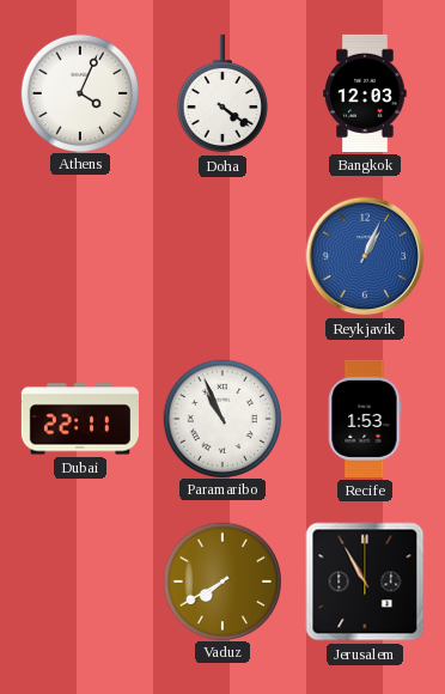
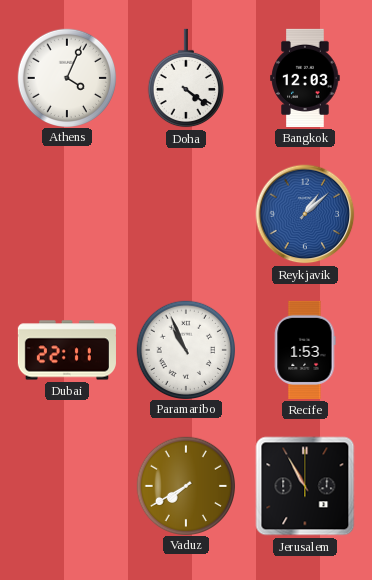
Reykjavik: 1:04 -> 1:08 (305, 214)
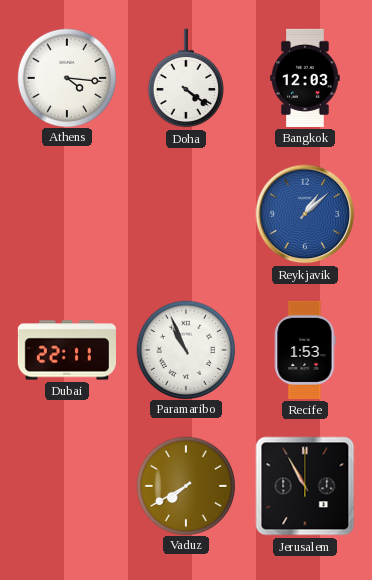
Athens: 4:04 -> 4:16 (66, 77)
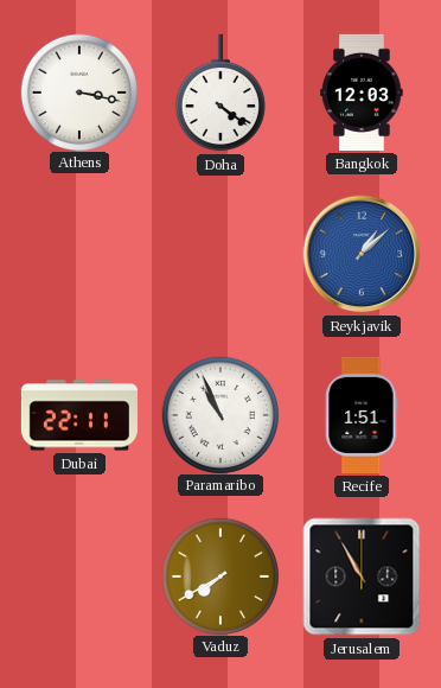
Athens: 4:16 -> 3:17 (78, 91)
Recife: 1:53 -> 1:51 (362, 415)
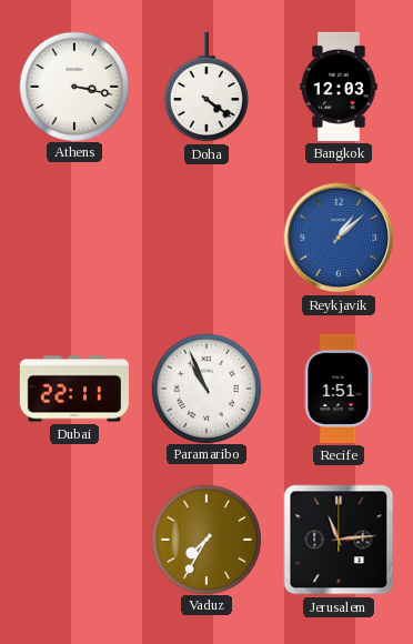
Vaduz: 7:40 -> 7:35 (205, 539)
Jerusalem: 10:55 -> 11:14 (339, 540)
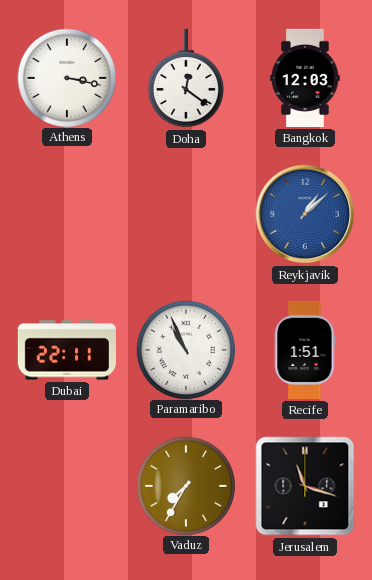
Doha: 4:21 -> 12:21 (185, 78)
Jerusalem: 11:14 -> 11:18 (305, 486)
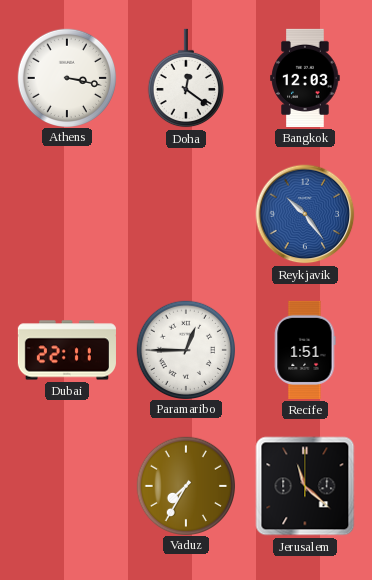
Reykjavik: 1:08 -> 10:24 (305, 214)
Paramaribo: 10:56 -> 12:45 (185, 349)
Jerusalem: 11:18 -> 11:22 (305, 486)
